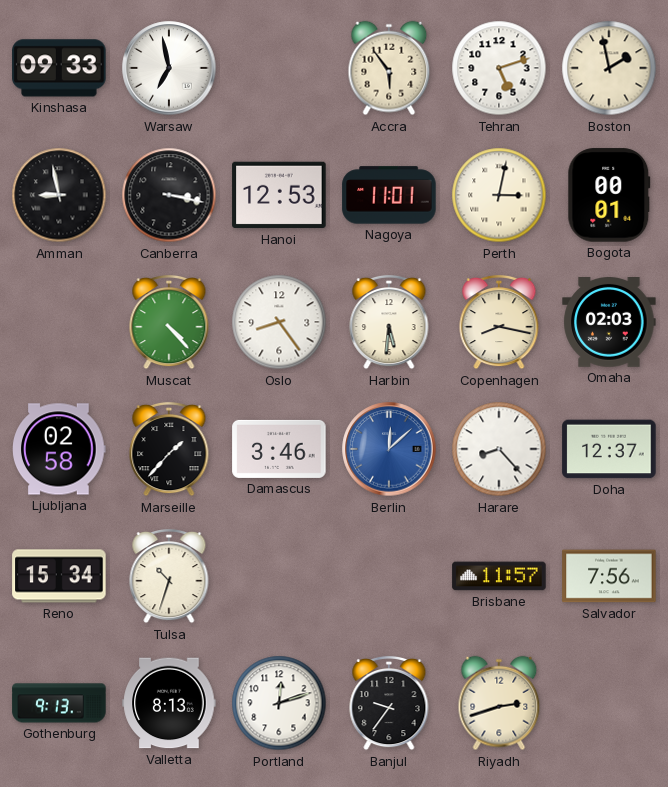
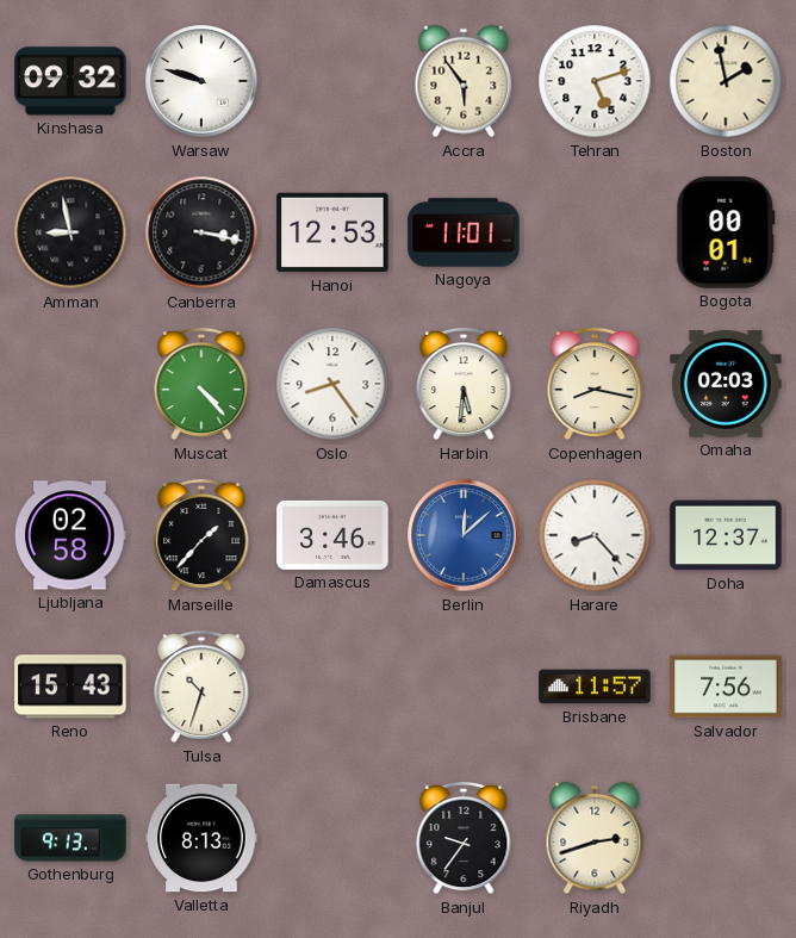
Kinshasa: 09:33 -> 09:32 (70, 81)
Warsaw: 6:58 -> 9:48 (201, 81)
Perth: 3:02 -> none (499, 195)
Reno: 15:34 -> 15:43 (70, 687)
Portland: 12:12 -> none (279, 703)
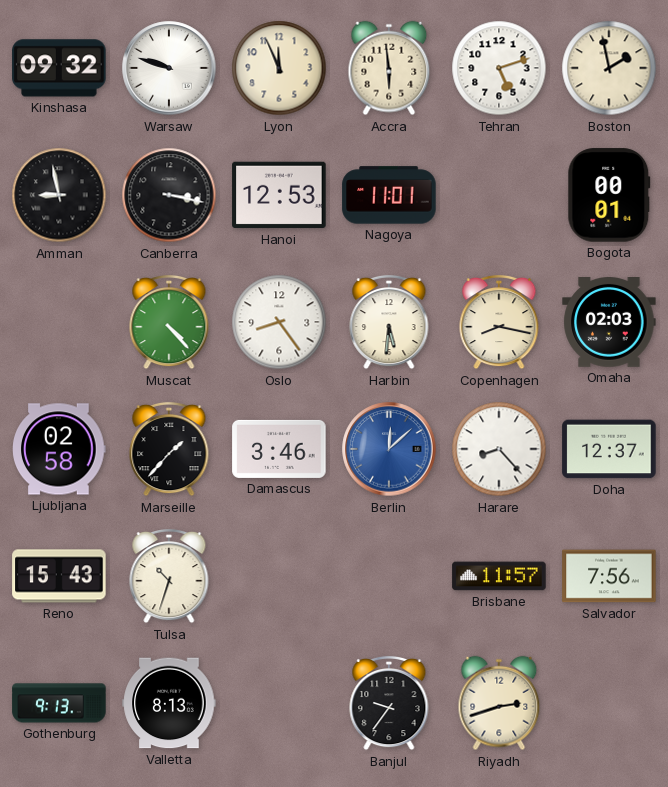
Lyon: none -> 11:56 (279, 68)
Accra: 5:54 -> 5:59 (389, 68)
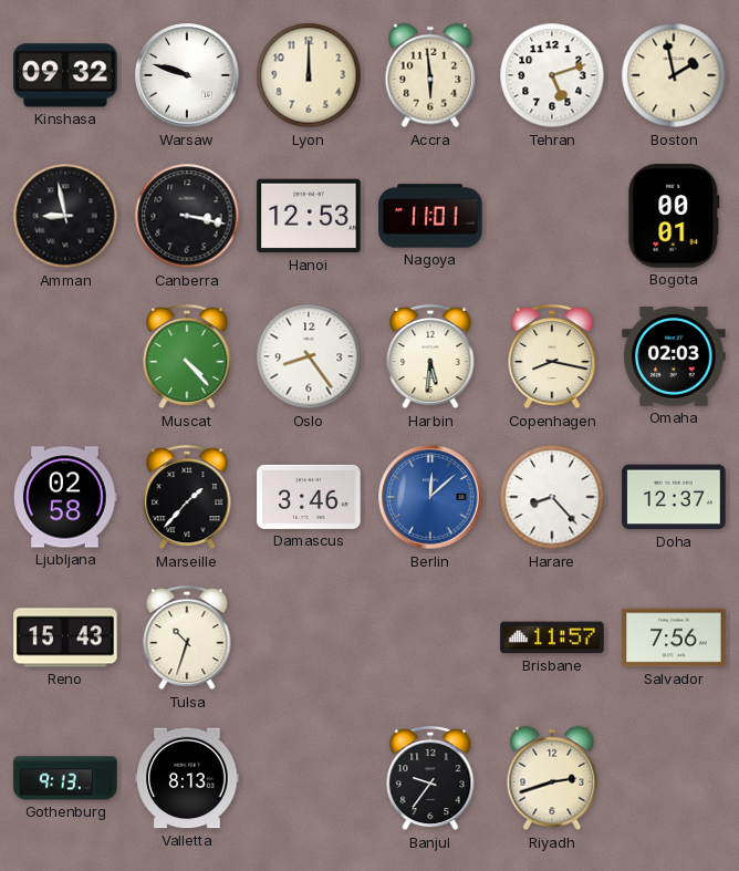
Lyon: 11:56 -> 12:00 (309, 75)
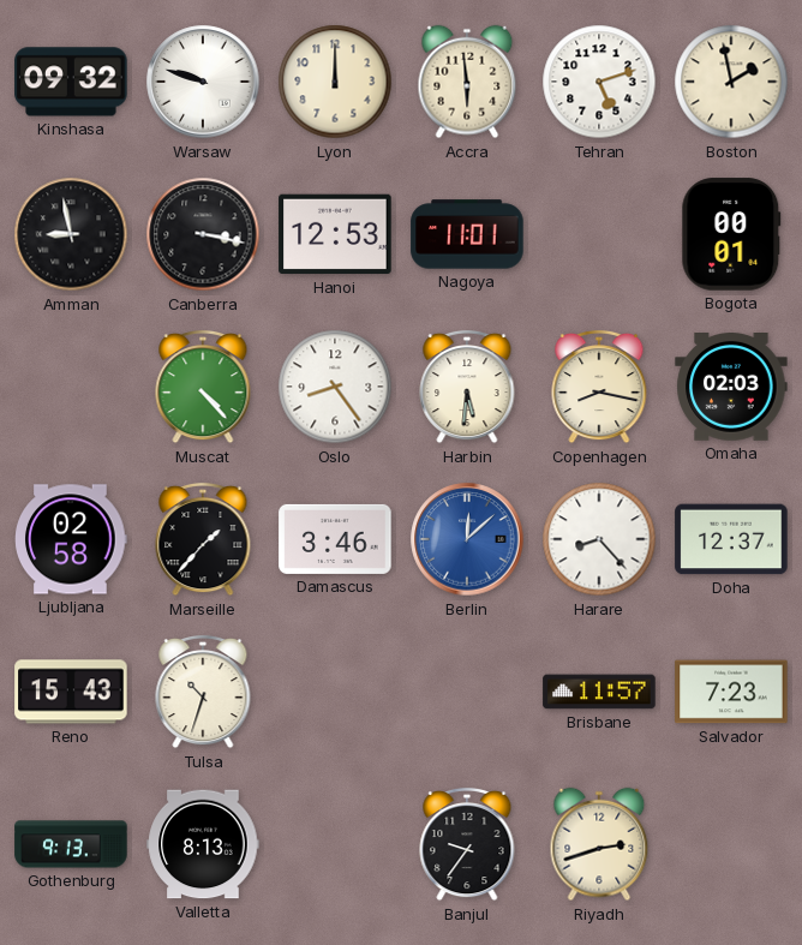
Salvador: 7:56 -> 7:23 (731, 692)
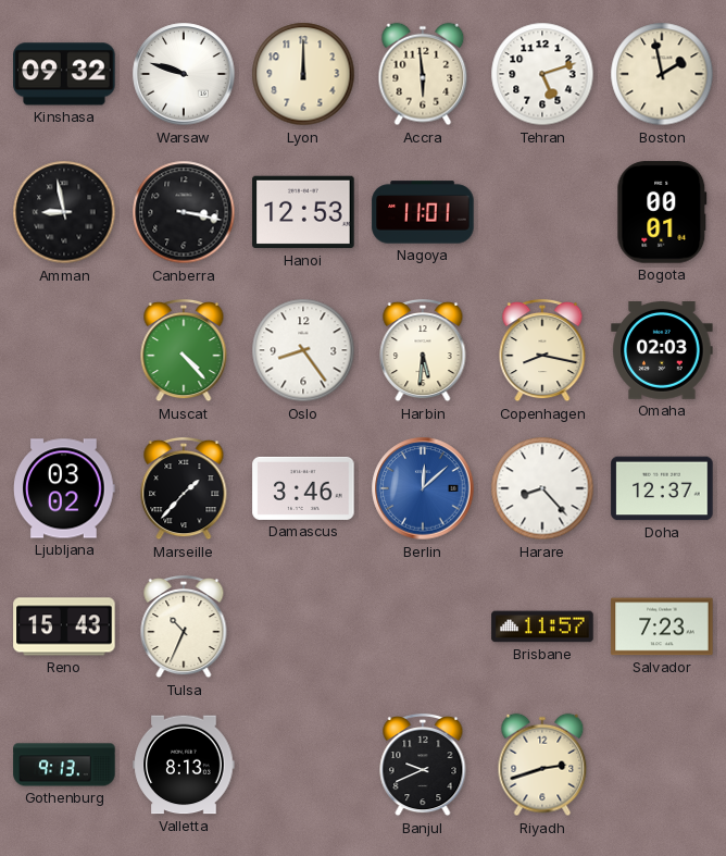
Ljubljana: 02:58 -> 03:02 (64, 488)
Tulsa: 10:33 -> 10:34 (184, 627)
Banjul: 9:36 -> 9:41 (423, 765)
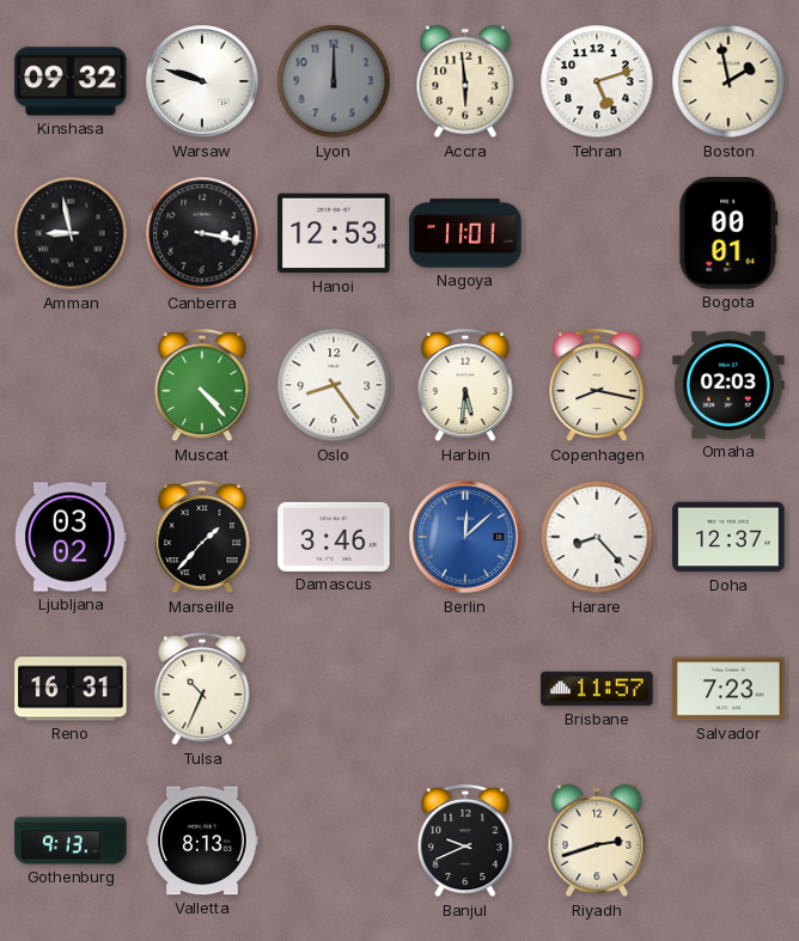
Lyon dial: cream -> grey (334, 81)
Reno: 15:43 -> 16:31 (71, 689)
